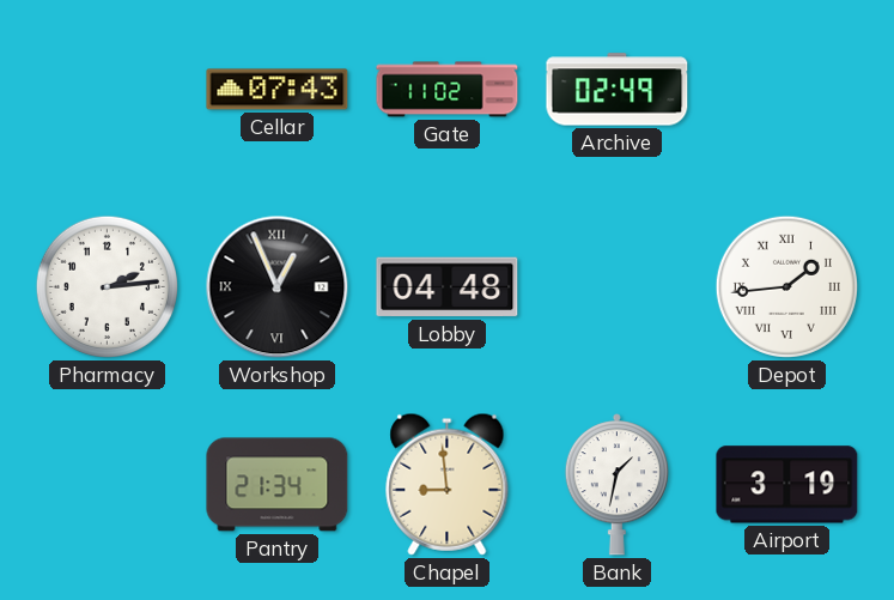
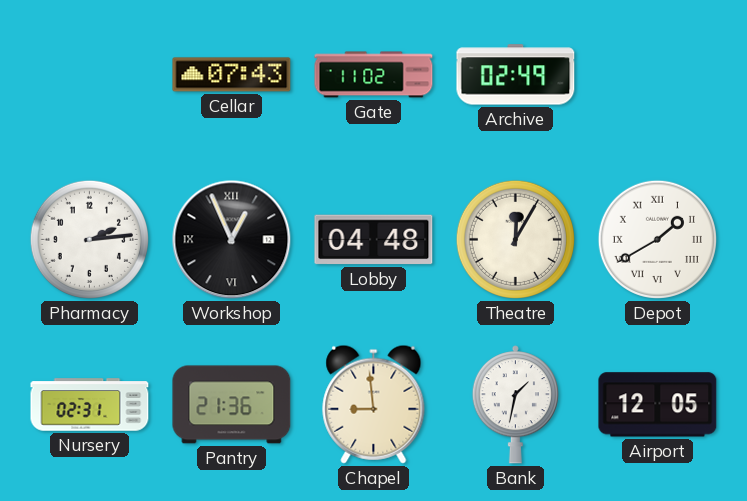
Theatre: none -> 12:05 (515, 239)
Depot: 1:44 -> 1:40 (657, 239)
Nursery: none -> 02:31 (90, 405)
Pantry: 21:34 -> 21:36 (232, 405)
Airport: 3:19 -> 12:05 (658, 405)
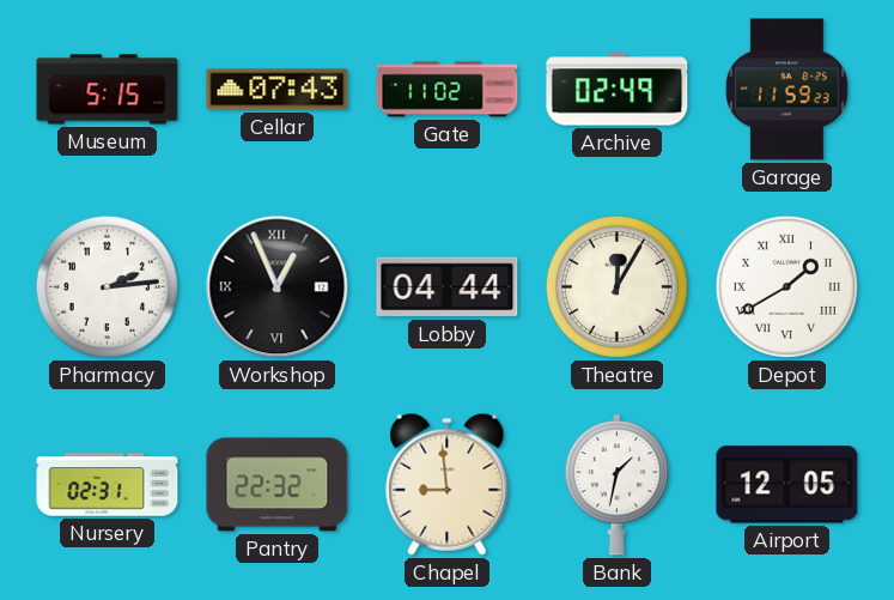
Museum: none -> 5:15 (108, 90)
Garage: none -> 11:59 (787, 90)
Lobby: 04:48 -> 04:44 (448, 287)
Pantry: 21:36 -> 22:32 (278, 485)
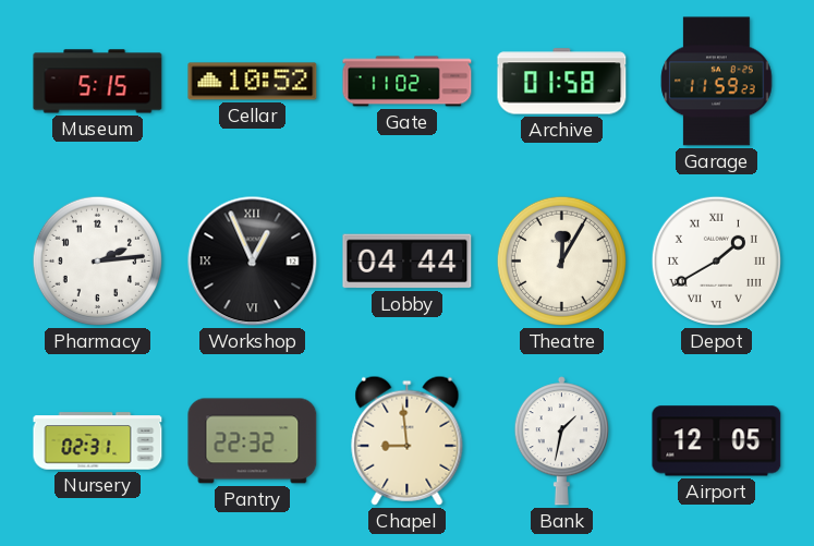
Cellar: 07:43 -> 10:52 (253, 82)
Archive: 02:49 -> 01:58 (562, 82)
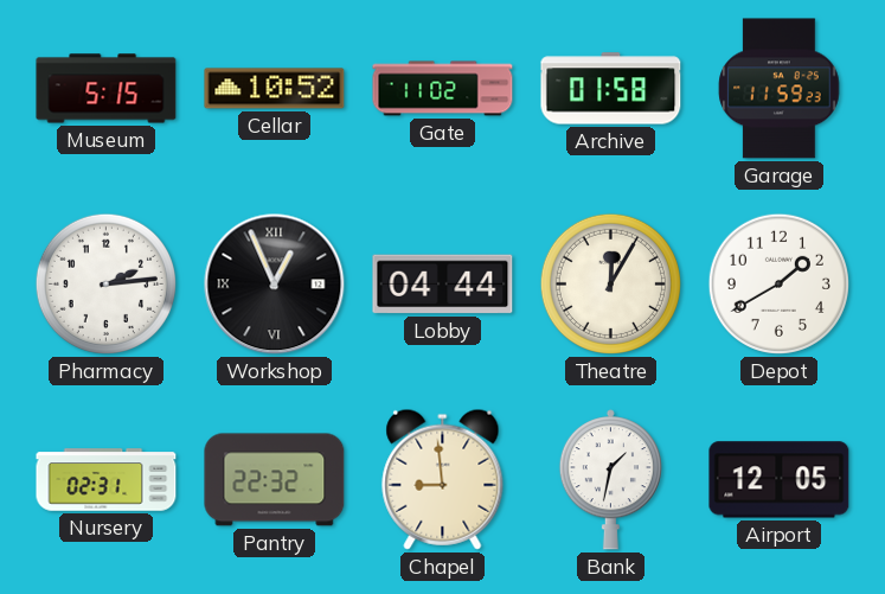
Depot numerals: Roman -> Arabic (778, 283)
